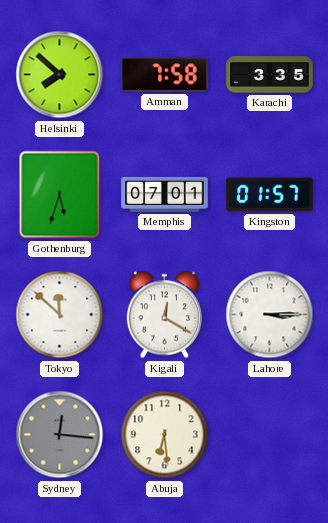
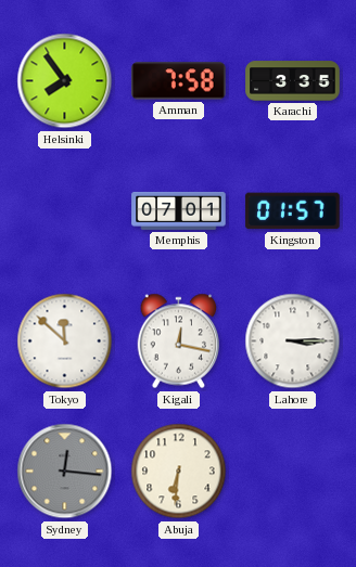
Helsinki: 7:52 -> 7:54 (65, 81)
Gothenburg: 5:33 -> none (60, 195)
Kigali: 12:20 -> 12:17 (179, 342)
Abuja: 6:29 -> 6:31 (179, 472)
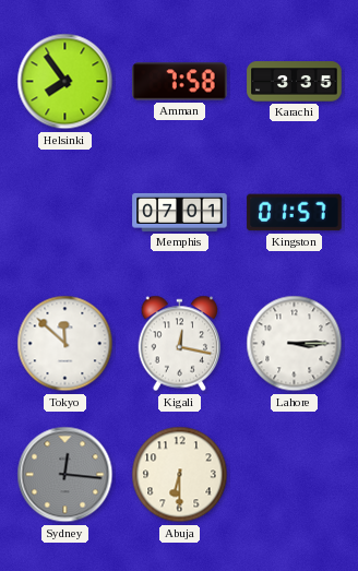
Abuja: 6:31 -> 6:30 (180, 475)
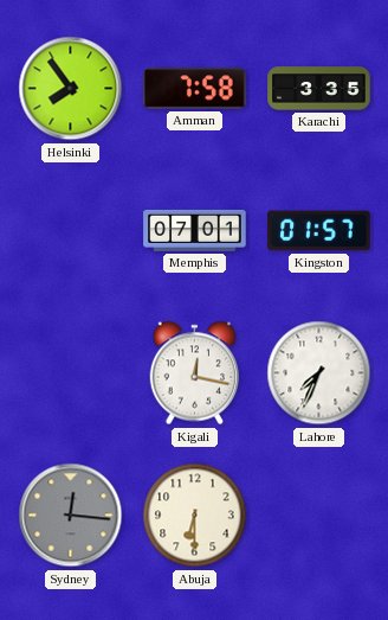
Tokyo: 11:52 -> none (65, 344)
Lahore: 3:15 -> 7:34 (319, 373)
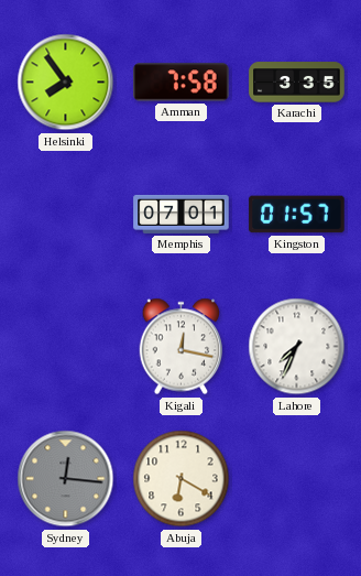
Abuja: 6:30 -> 6:20 (182, 479)
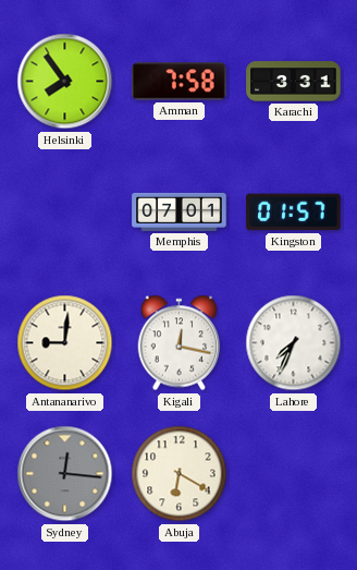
Karachi: 3:35 -> 3:31 (294, 82)
Antananarivo: none -> 9:01 (65, 343)
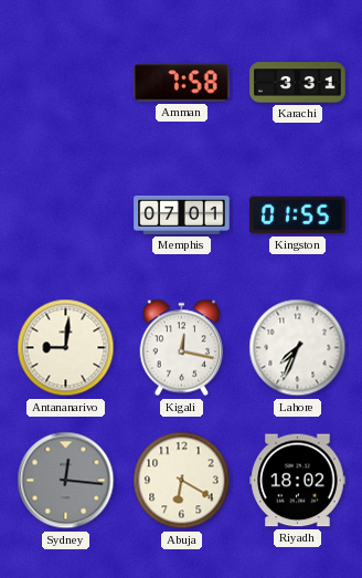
Helsinki: 7:54 -> none (65, 82)
Kingston: 01:57 -> 01:55 (298, 216)
Riyadh: none -> 18:02 (298, 481)
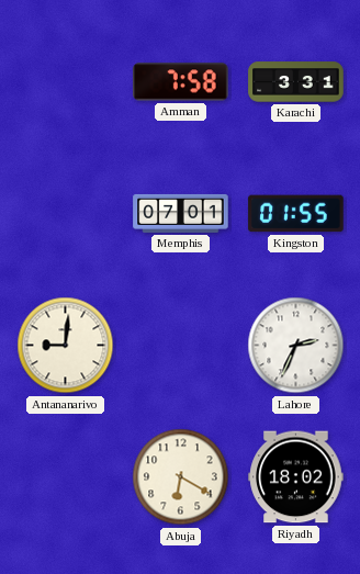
Kigali: 12:17 -> none (182, 348)
Lahore: 7:34 -> 2:34 (296, 346)
Sydney: 12:16 -> none (66, 481)
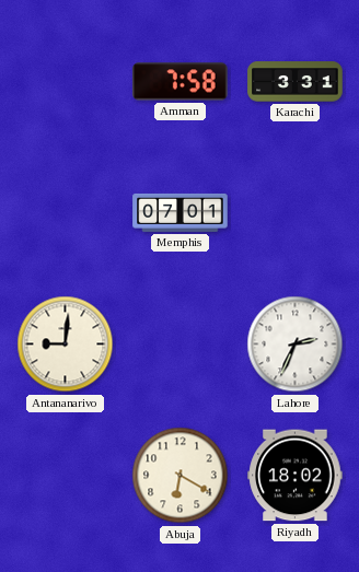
Kingston: 01:55 -> none (296, 214)
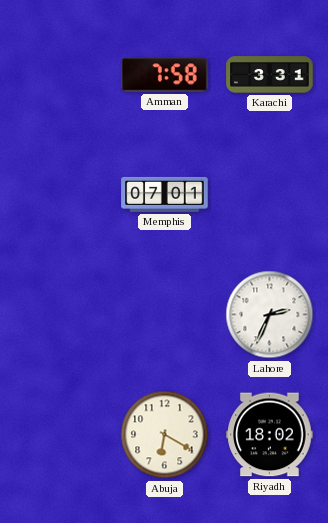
Antananarivo: 9:01 -> none (66, 345)
